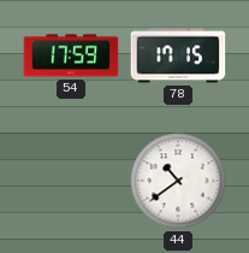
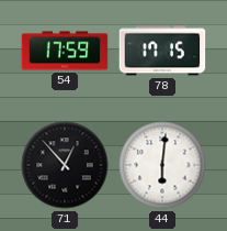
71: none -> 12:53 (65, 165)
44: 10:39 -> 6:01 (162, 165)
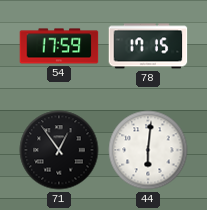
71: 12:53 -> 12:54 (59, 150)
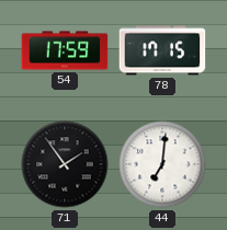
71: 12:54 -> 1:54 (65, 164)
44: 6:01 -> 7:01 (162, 164)
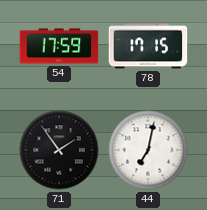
44: 7:01 -> 7:02 (148, 150)
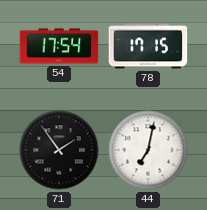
54: 17:59 -> 17:54 (59, 46)
